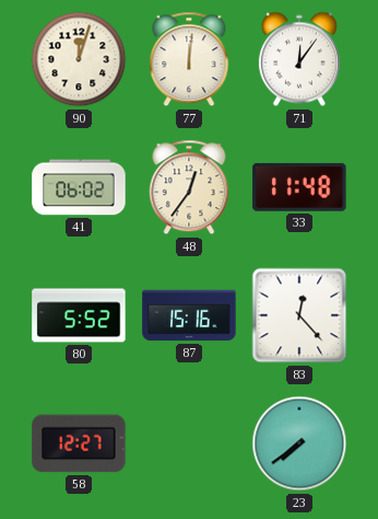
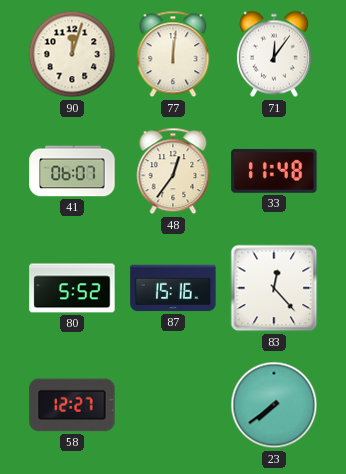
41: 06:02 -> 06:07 (72, 171)
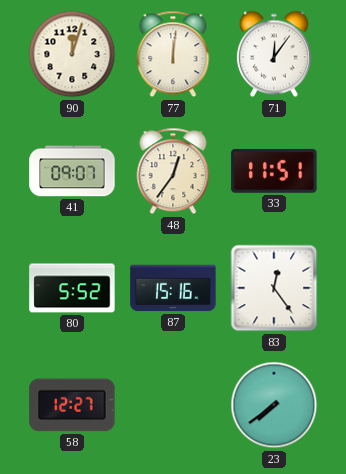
41: 06:07 -> 09:07 (72, 171)
33: 11:48 -> 11:51 (274, 171)
83: 12:23 -> 12:24 (274, 288)
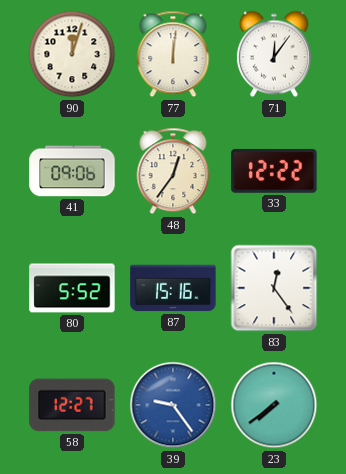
41: 09:07 -> 09:06 (72, 171)
33: 11:51 -> 12:22 (274, 171)
39: none -> 9:24 (173, 405)
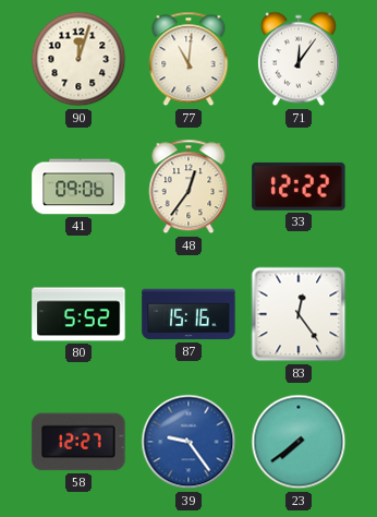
77: 12:01 -> 11:01 (188, 59)
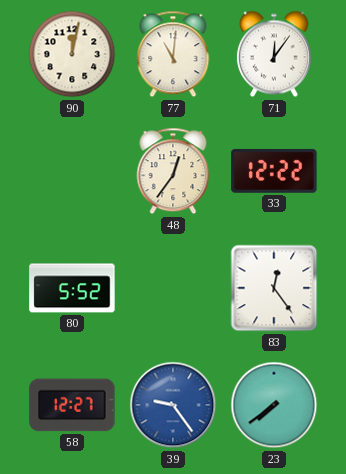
90: 12:03 -> 12:02 (72, 54)
41: 09:06 -> none (78, 187)
87: 15:16 -> none (188, 314)
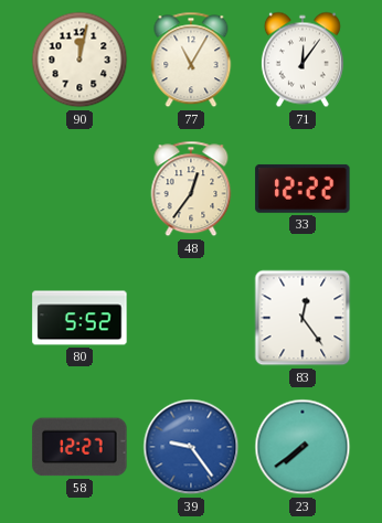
77: 11:01 -> 11:05 (191, 60)
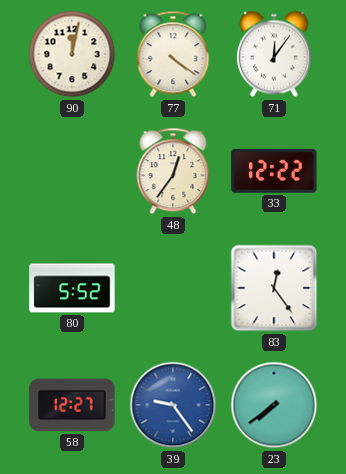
77: 11:05 -> 4:21 (173, 54)
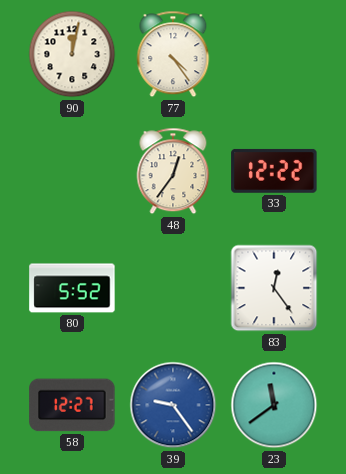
77: 4:21 -> 4:24 (173, 54)
71: 12:06 -> none (274, 54)
23: 7:39 -> 11:39 (274, 405)
